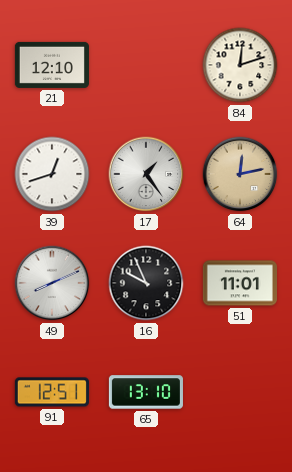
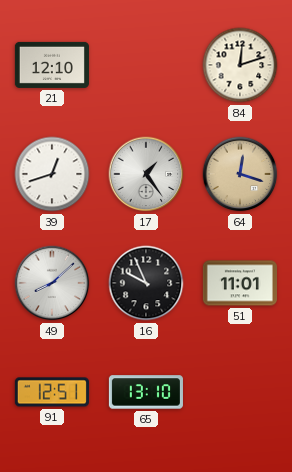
64: 12:13 -> 12:18 (240, 174)
49: 8:11 -> 8:08 (52, 283)
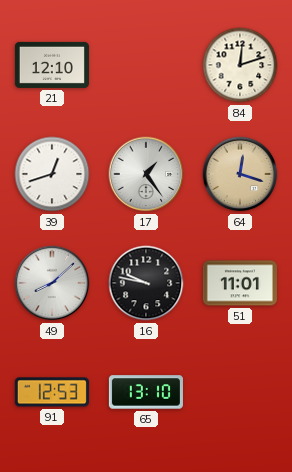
16: 9:56 -> 9:47 (146, 283)
91: 12:51 -> 12:53 (52, 392)
